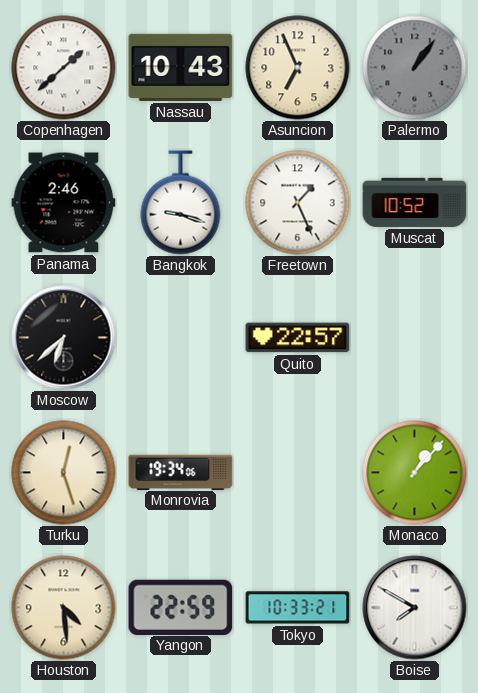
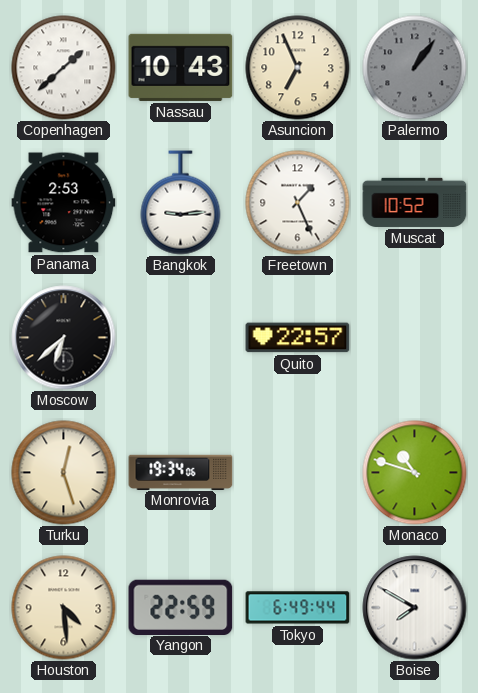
Panama: 2:46 -> 2:53 (64, 203)
Bangkok: 9:18 -> 9:14 (181, 203)
Monaco: 1:07 -> 10:48 (415, 473)
Tokyo: 10:33 -> 6:49 (298, 608)
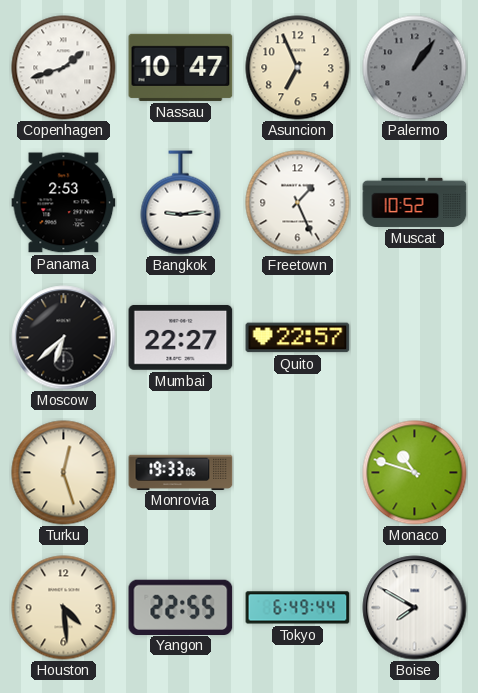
Copenhagen: 1:38 -> 1:42 (64, 68)
Nassau: 10:43 -> 10:47 (181, 67)
Mumbai: none -> 22:27 (181, 337)
Monrovia: 19:34 -> 19:33 (181, 472)
Yangon: 22:59 -> 22:55 (181, 607)
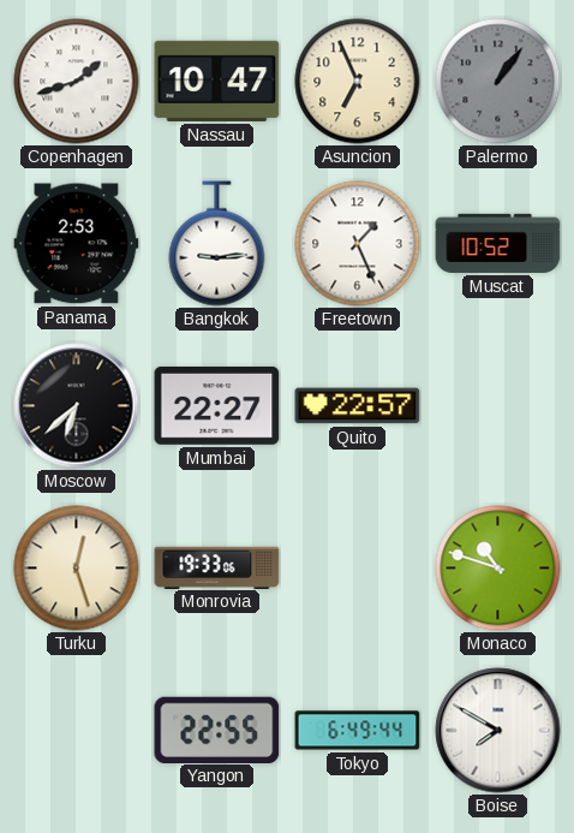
Houston: 4:29 -> none (64, 608)
